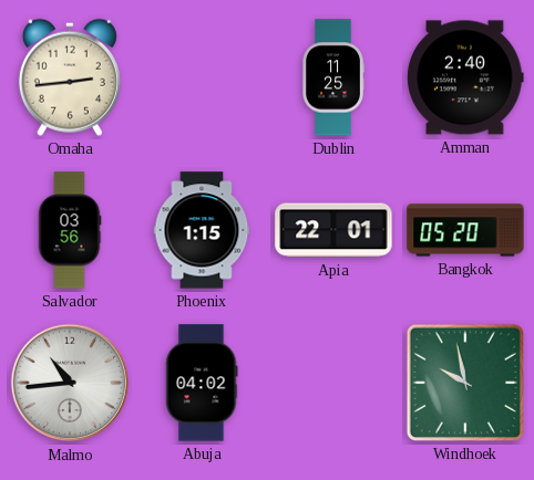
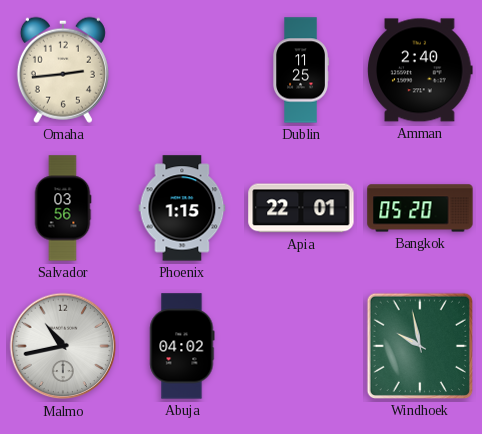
Malmo: 10:44 -> 10:43 (63, 346)
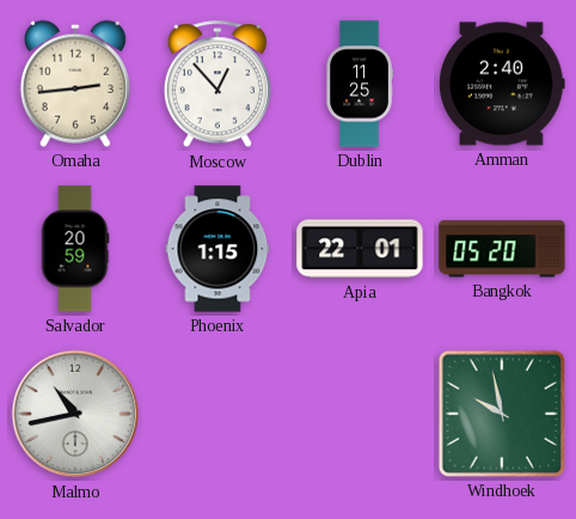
Moscow: none -> 12:53 (217, 85)
Salvador: 03:56 -> 20:59 (75, 249)
Abuja: 04:02 -> none (182, 346)
